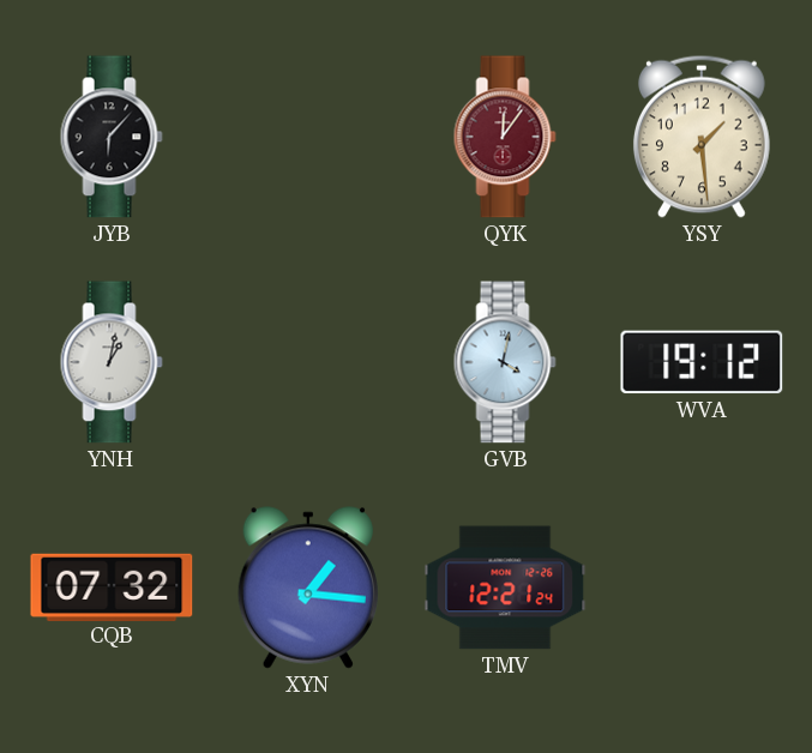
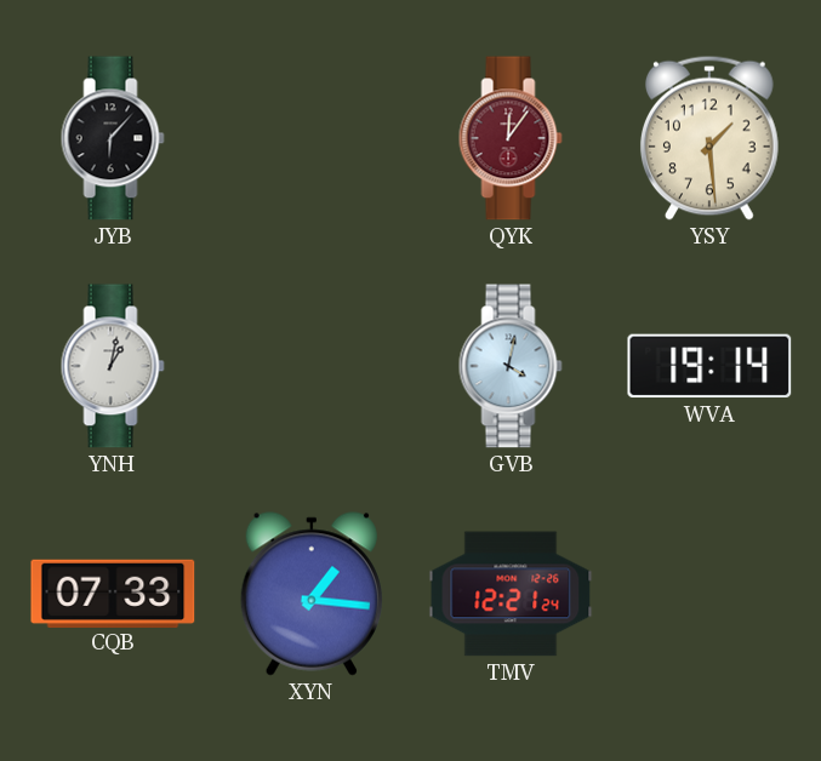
WVA: 19:12 -> 19:14 (709, 366)
CQB: 07:32 -> 07:33 (113, 593)
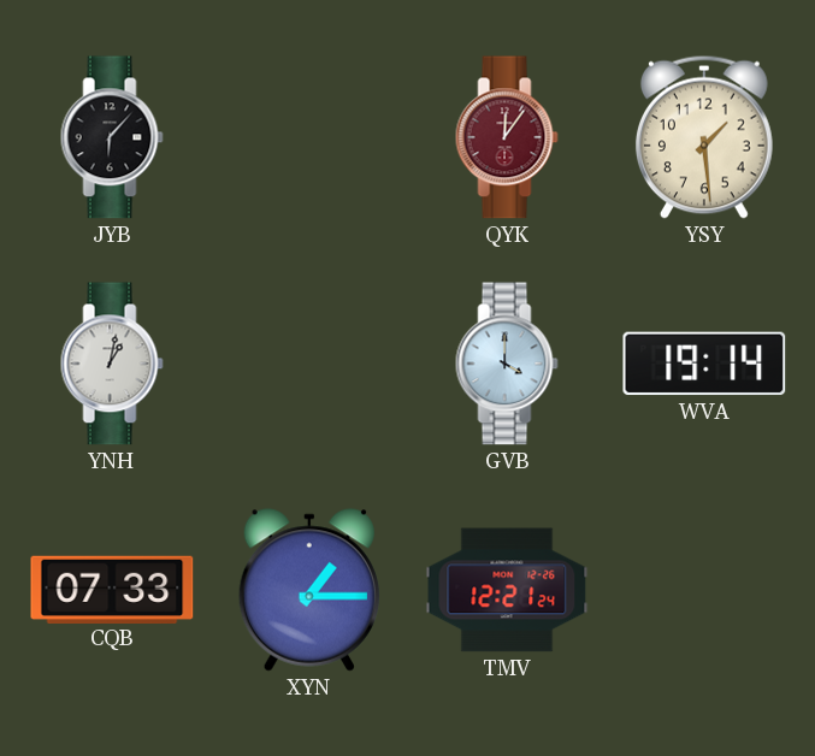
GVB: 4:02 -> 4:00 (507, 364)
XYN: 1:16 -> 1:15 (309, 590)
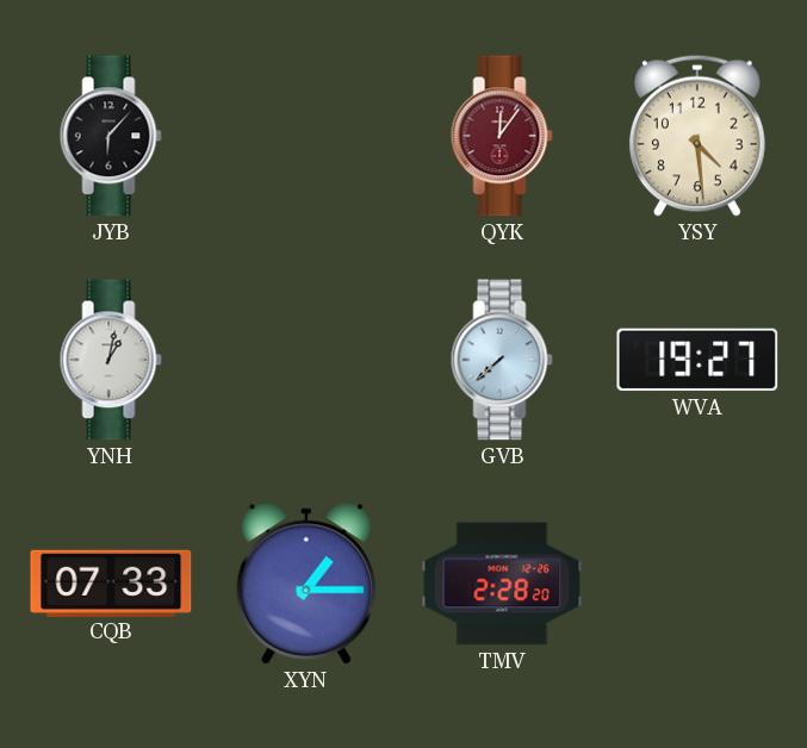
YSY: 1:29 -> 4:29 (697, 136)
GVB: 4:00 -> 7:38 (502, 360)
WVA: 19:14 -> 19:27 (697, 360)
TMV: 12:21 -> 2:28 (502, 584)
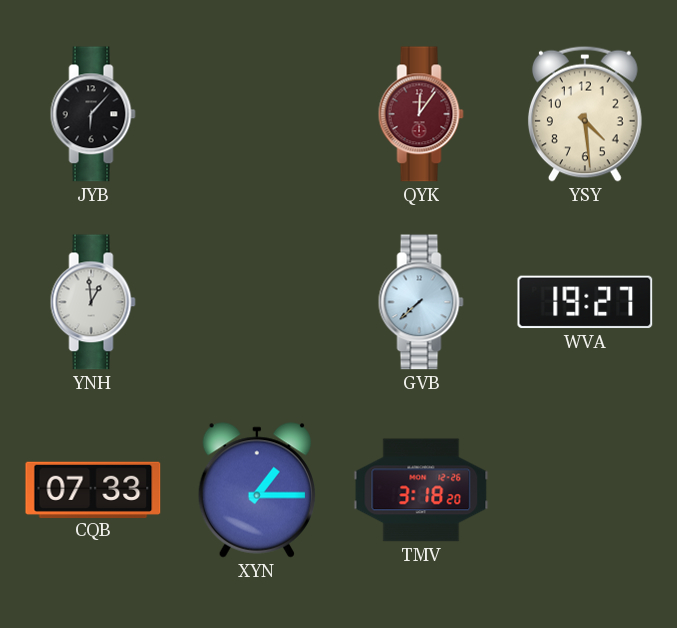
YNH: 1:02 -> 12:59 (93, 302)
TMV: 2:28 -> 3:18 (421, 490)
